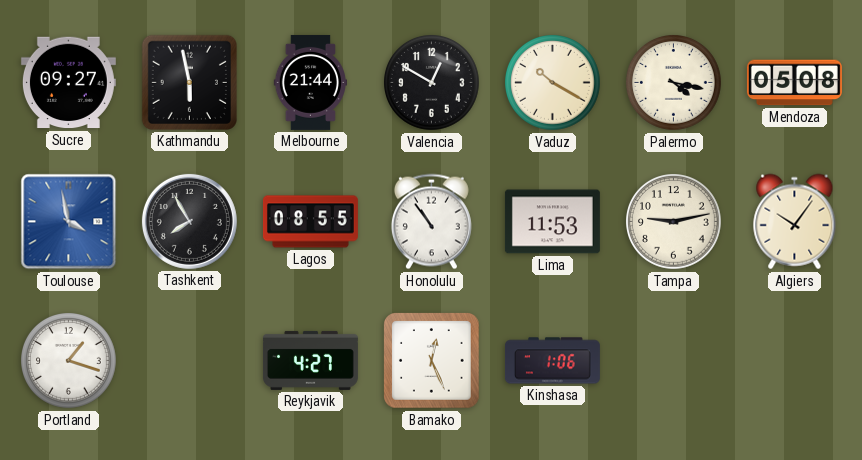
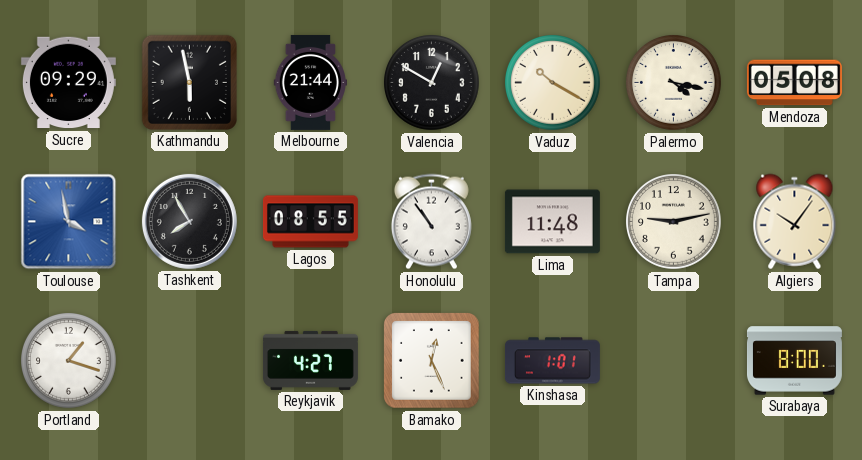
Sucre: 09:27 -> 09:29 (68, 83)
Lima: 11:53 -> 11:48 (552, 222)
Kinshasa: 1:06 -> 1:01 (552, 361)
Surabaya: none -> 8:00 (794, 361)
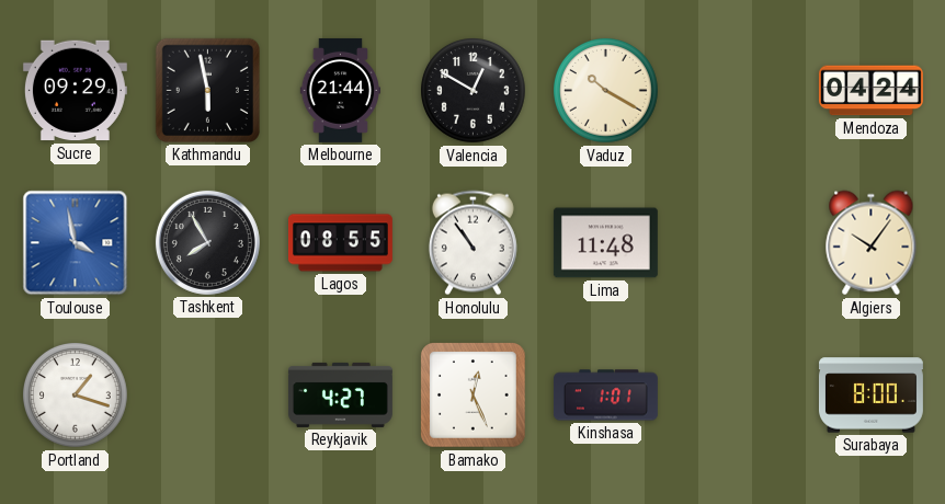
Palermo: 4:17 -> none (674, 83)
Mendoza: 05:08 -> 04:24 (870, 91)
Tampa: 9:13 -> none (674, 222)
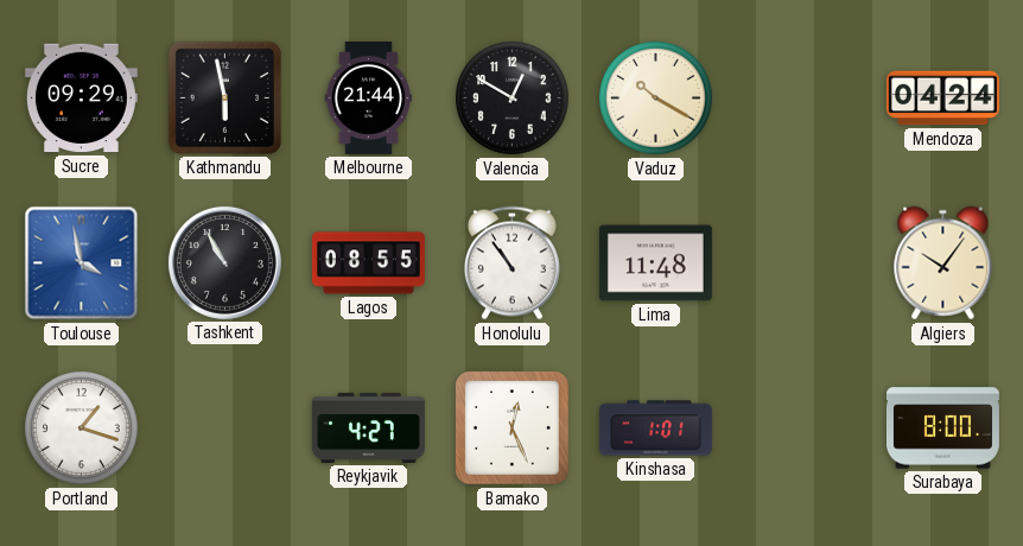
Tashkent: 7:55 -> 10:55 (224, 262)
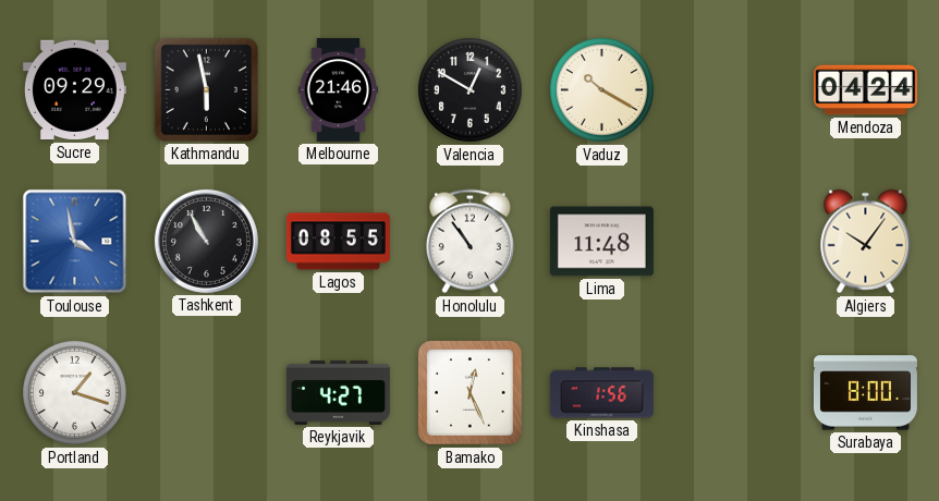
Melbourne: 21:44 -> 21:46 (338, 89)
Kinshasa: 1:01 -> 1:56 (601, 393)
